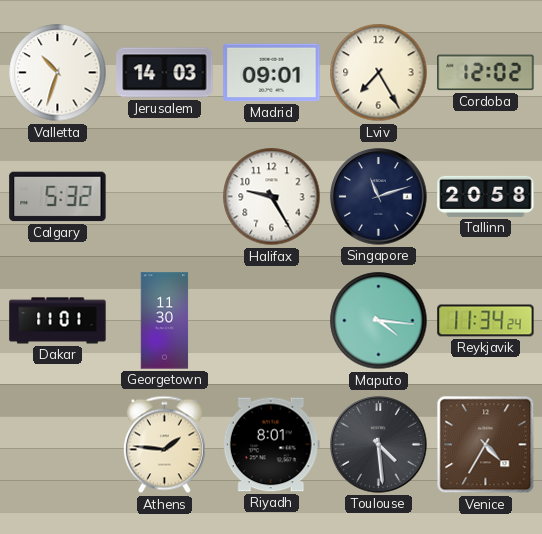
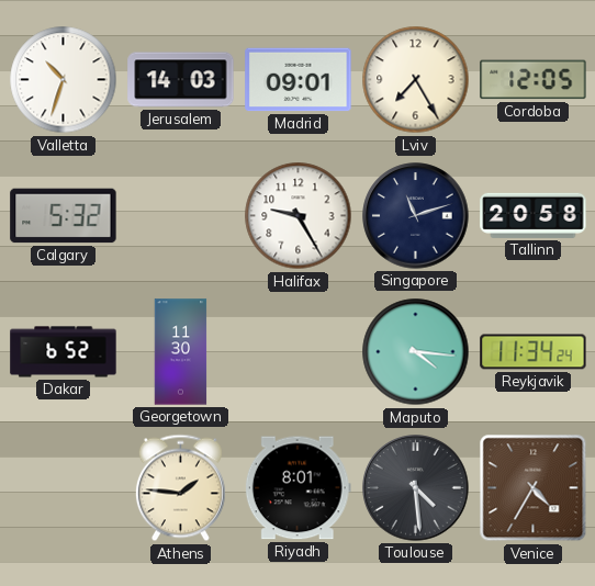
Cordoba: 12:02 -> 12:05 (534, 80)
Dakar: 11:01 -> 6:52 (64, 352)
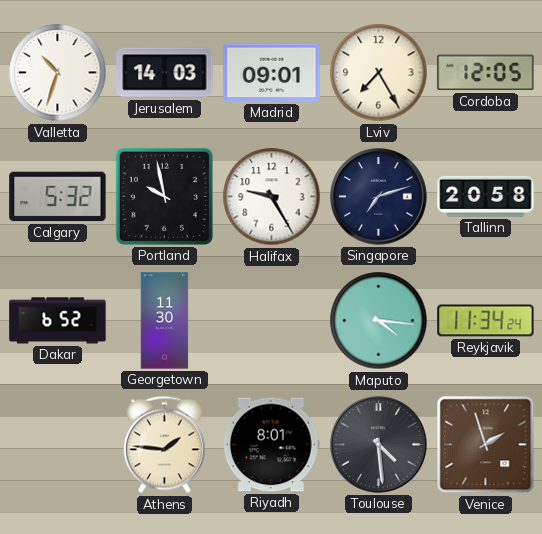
Portland: none -> 9:58 (164, 196)
Singapore: 11:12 -> 7:12 (379, 197)
Venice: 4:35 -> 1:57 (486, 445)
